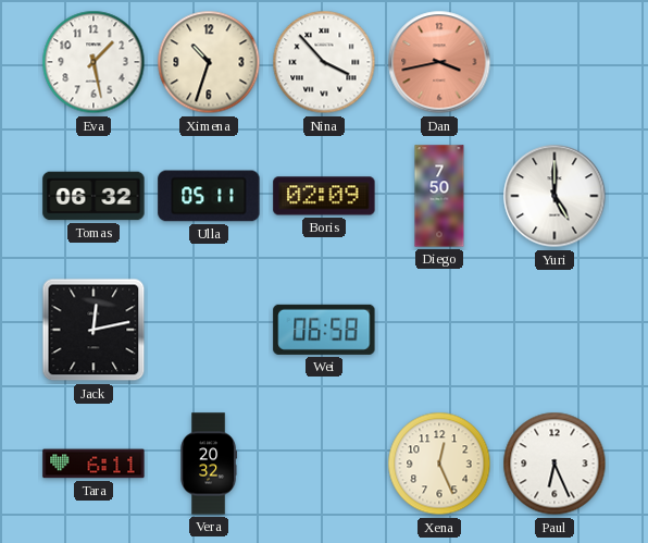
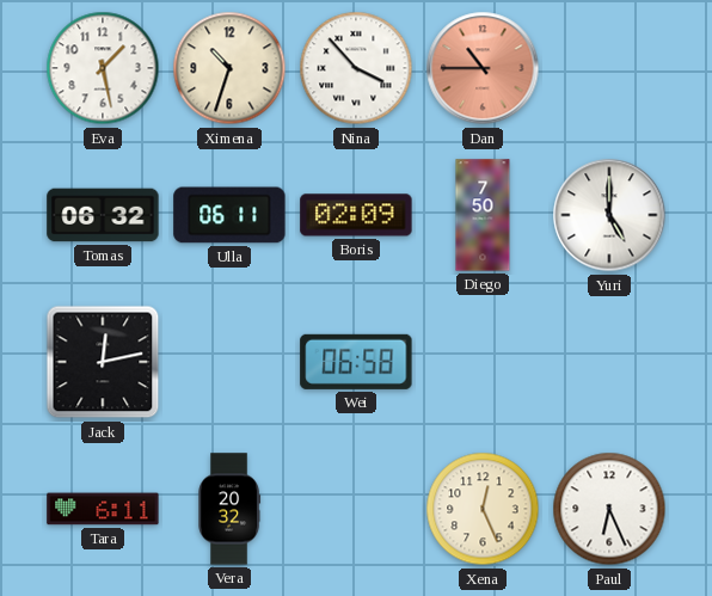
Dan: 3:43 -> 10:45 (483, 68)
Ulla: 05:11 -> 06:11 (229, 215)
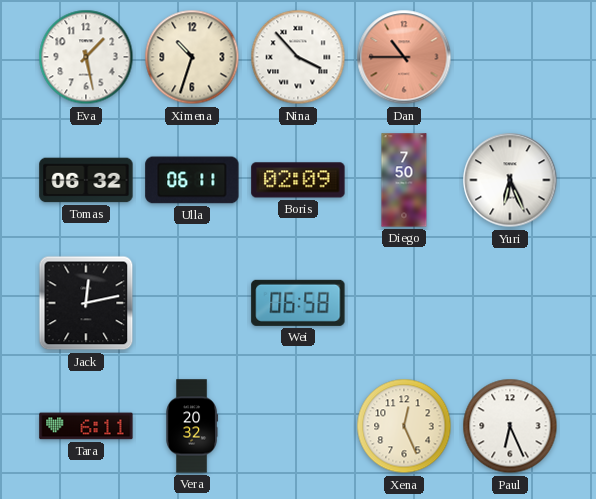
Yuri: 5:00 -> 6:26 (510, 180)
